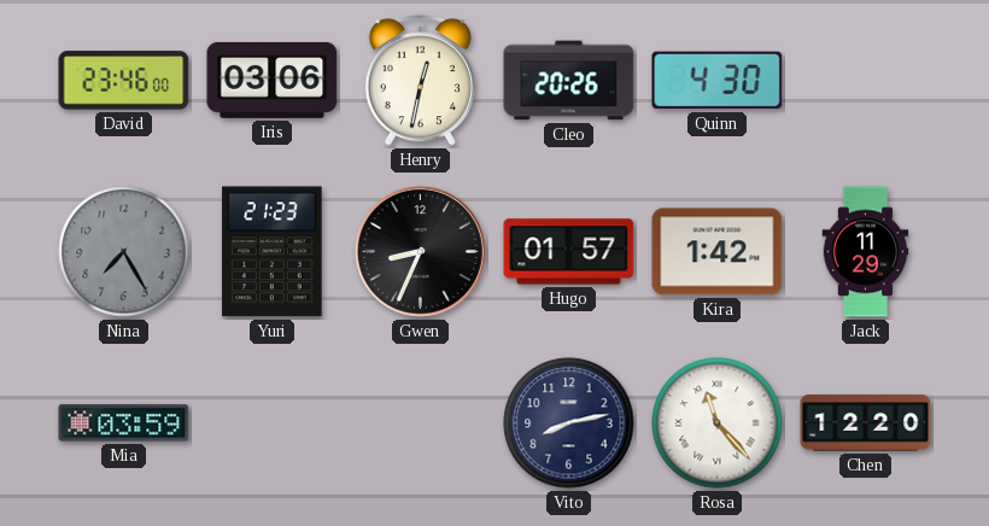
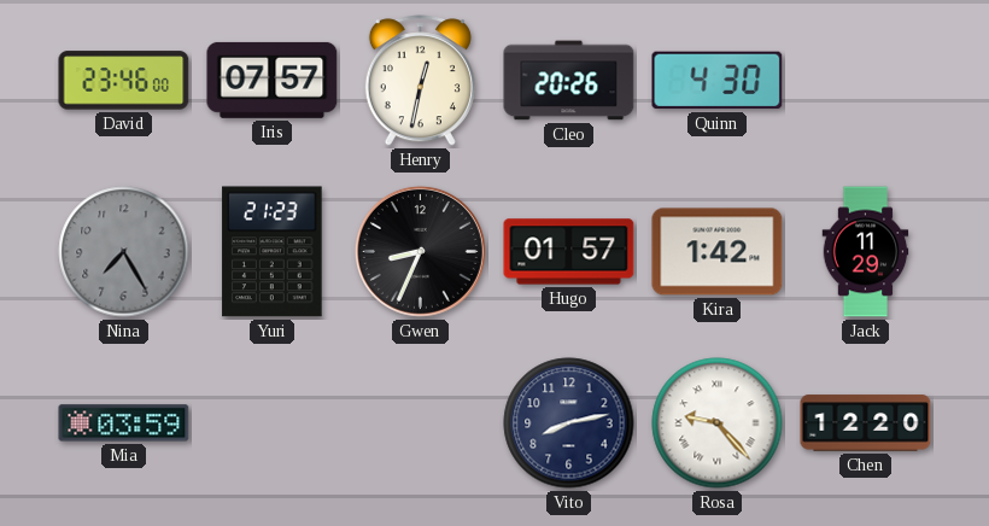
Iris: 03:06 -> 07:57 (273, 80)
Rosa: 11:23 -> 9:23 (718, 423)
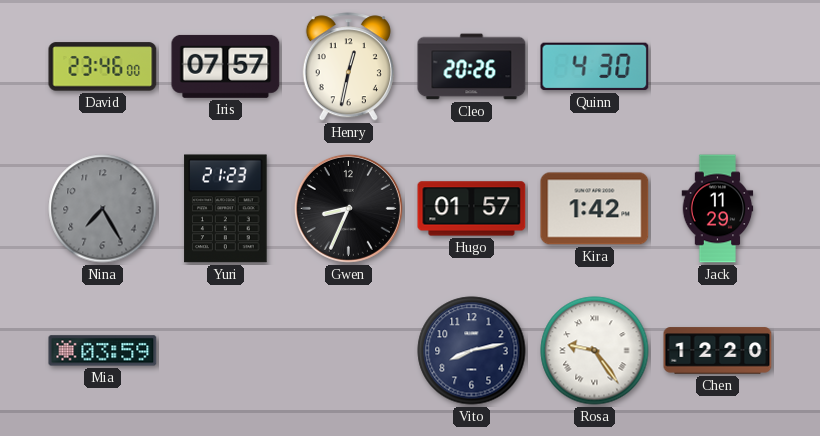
Rosa: 9:23 -> 9:24 (595, 351)
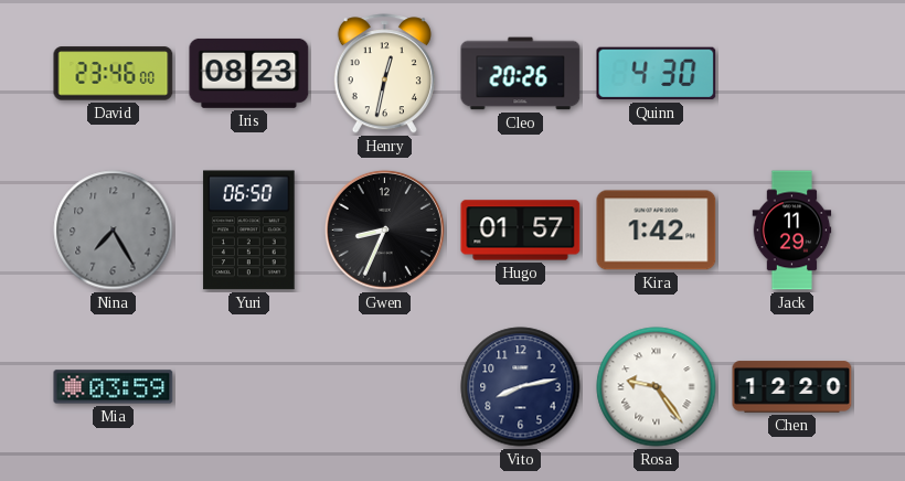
Iris: 07:57 -> 08:23 (249, 73)
Yuri: 21:23 -> 06:50 (249, 231)
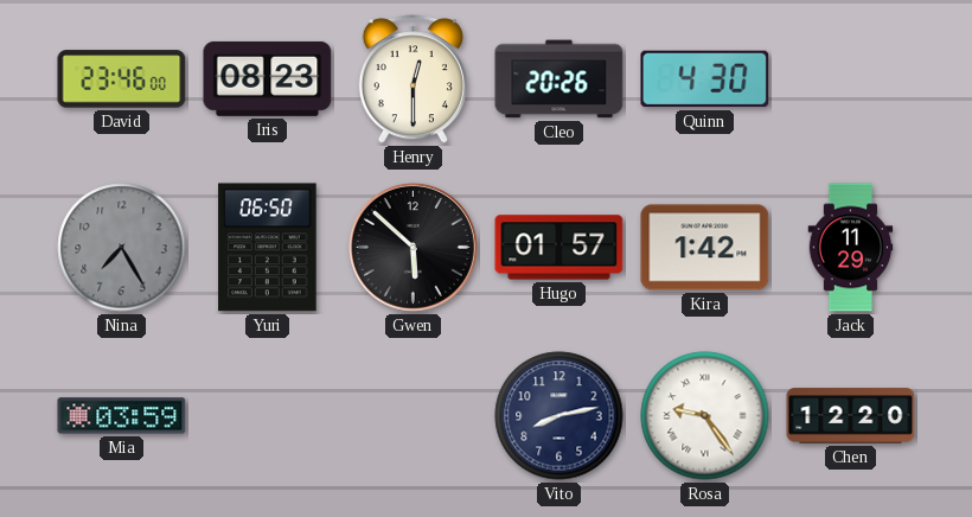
Henry: 12:32 -> 12:30 (413, 79)
Gwen: 8:34 -> 5:52 (413, 247)
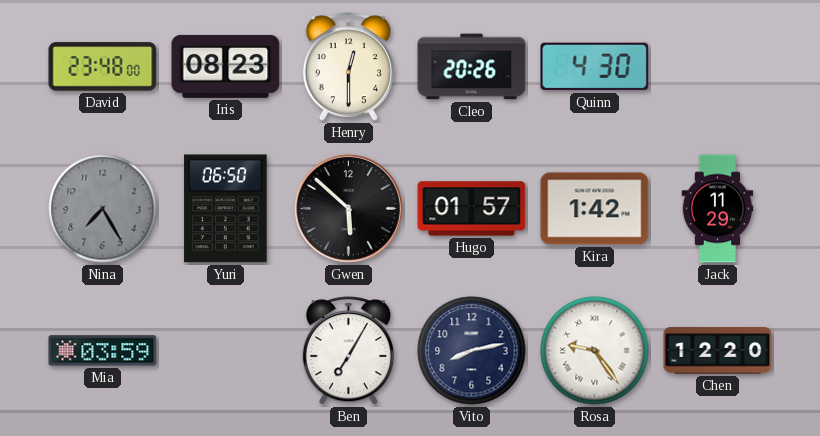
David: 23:46 -> 23:48 (103, 67)
Ben: none -> 7:05 (348, 351)
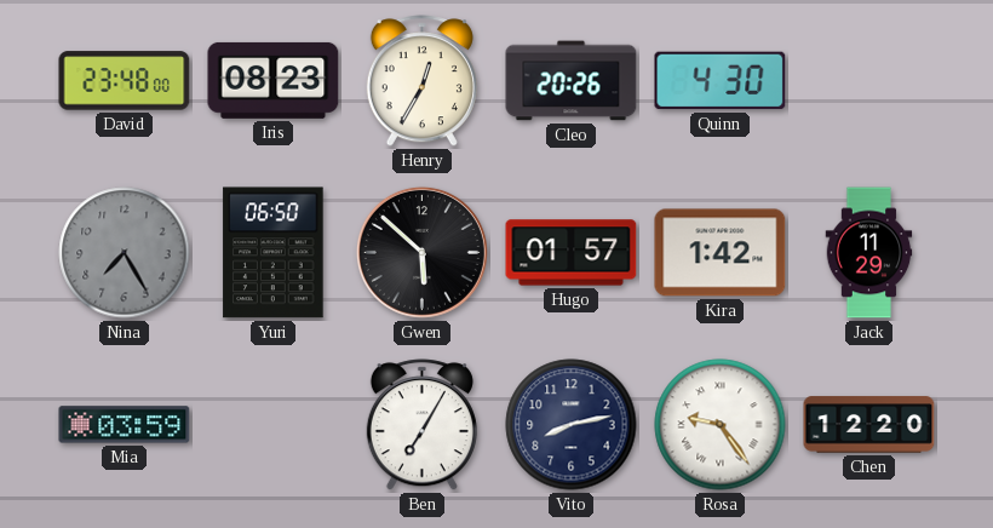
Henry: 12:30 -> 12:35 (421, 81)
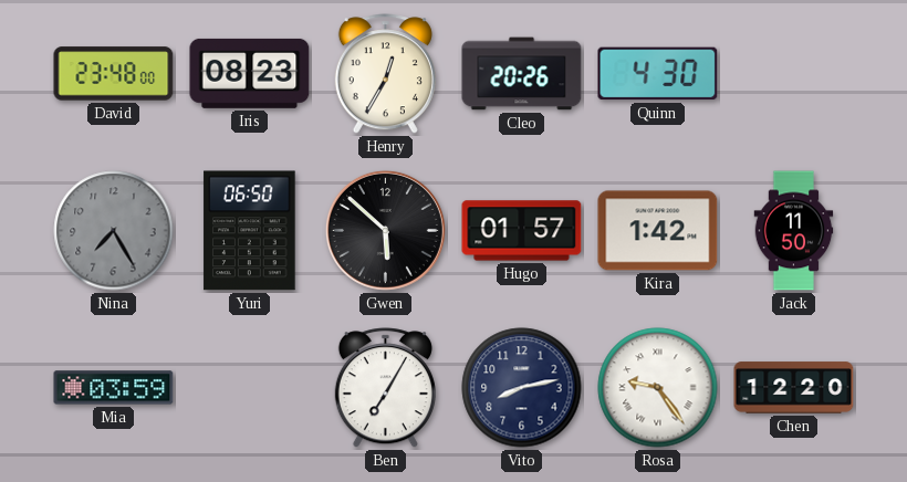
Jack: 11:29 -> 11:50 (794, 231)
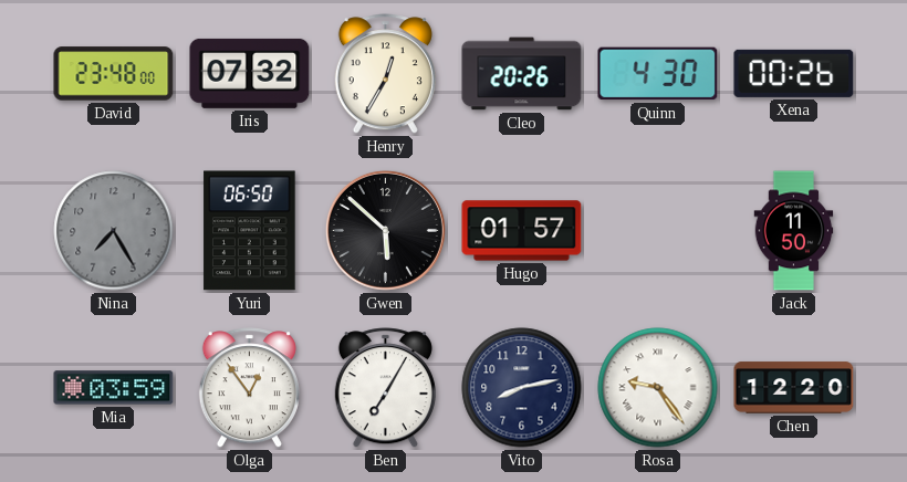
Iris: 08:23 -> 07:32 (250, 73)
Xena: none -> 00:26 (794, 73)
Kira: 1:42 -> none (658, 231)
Olga: none -> 12:54 (249, 388)
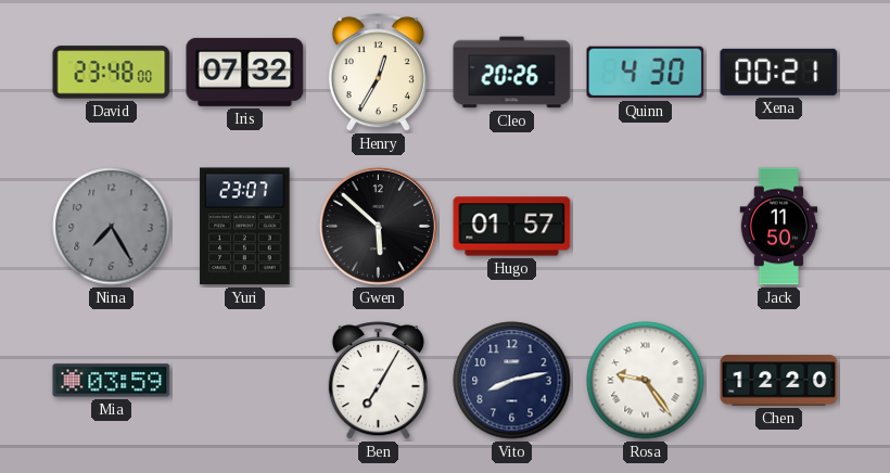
Xena: 00:26 -> 00:21 (779, 72)
Yuri: 06:50 -> 23:07 (245, 227)
Olga: 12:54 -> none (249, 388)
